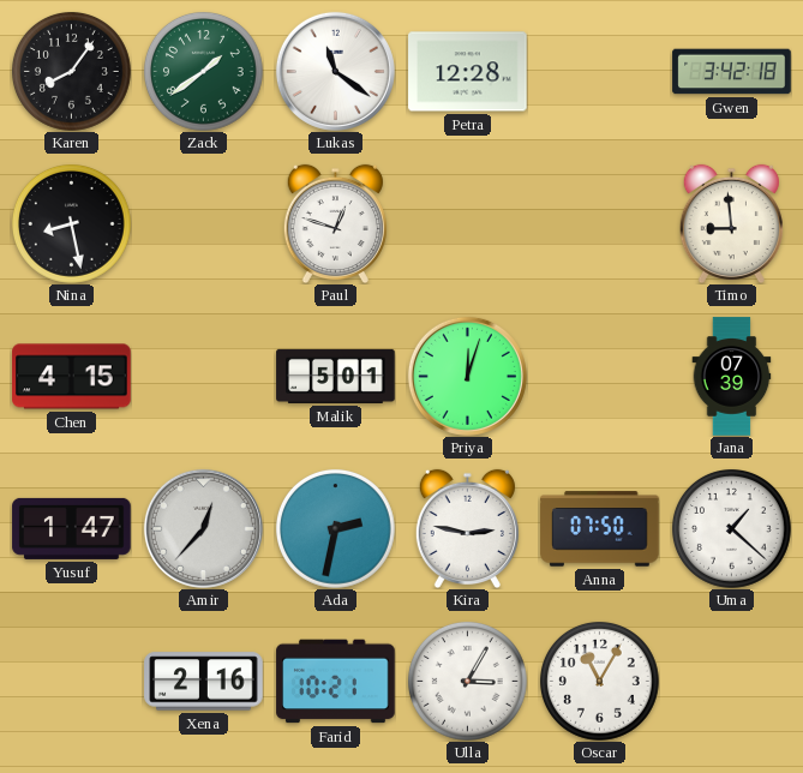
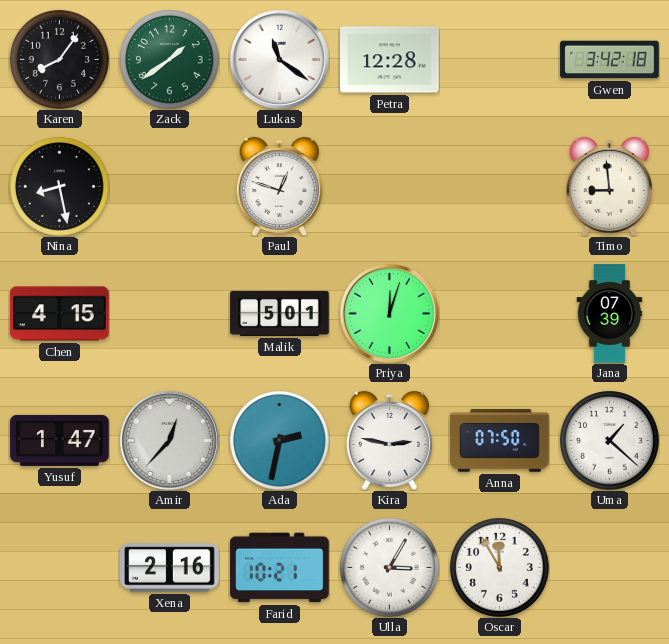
Oscar: 11:05 -> 11:55 (499, 567)
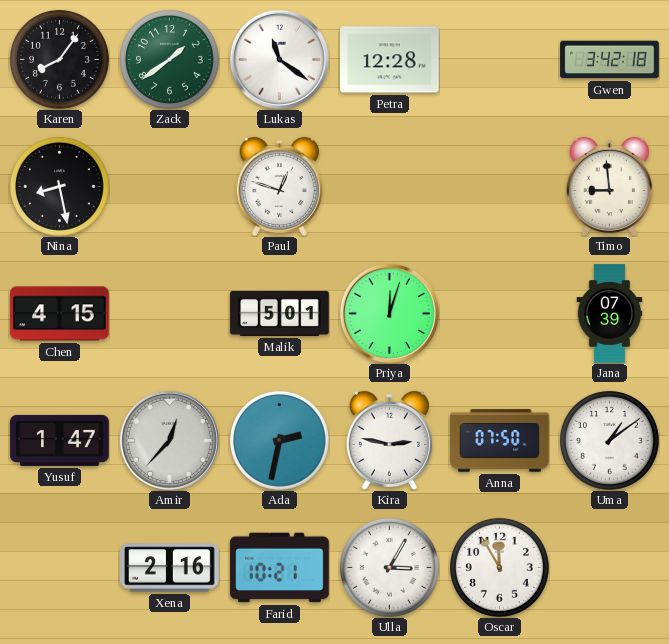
Uma: 1:22 -> 1:09 (609, 440)
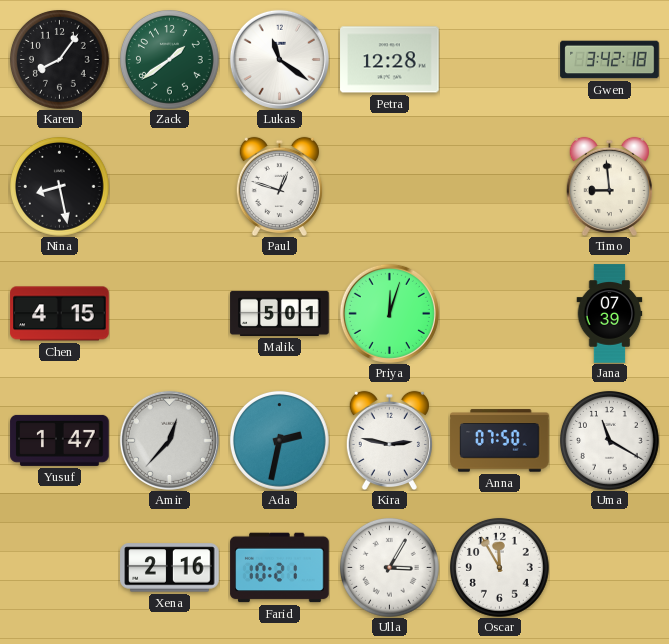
Uma: 1:09 -> 11:20 (609, 440)
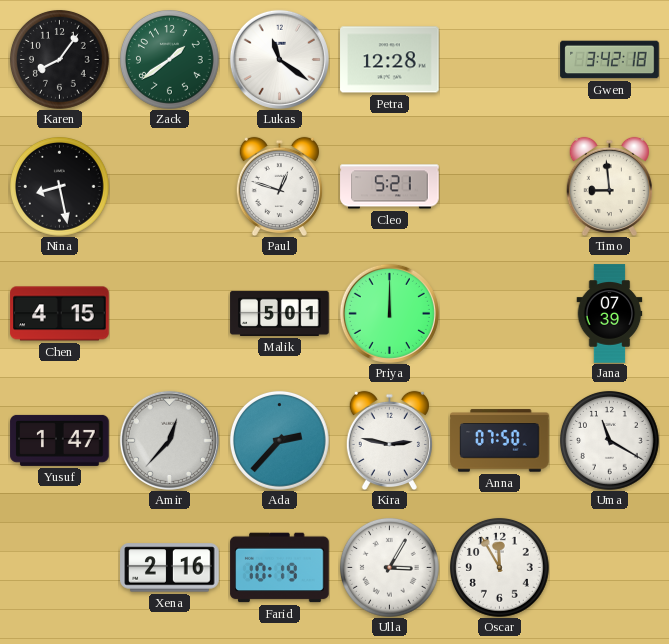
Cleo: none -> 5:21 (390, 187)
Priya: 12:03 -> 12:00 (389, 313)
Ada: 2:32 -> 2:37 (279, 440)
Farid: 10:21 -> 10:19 (280, 568)
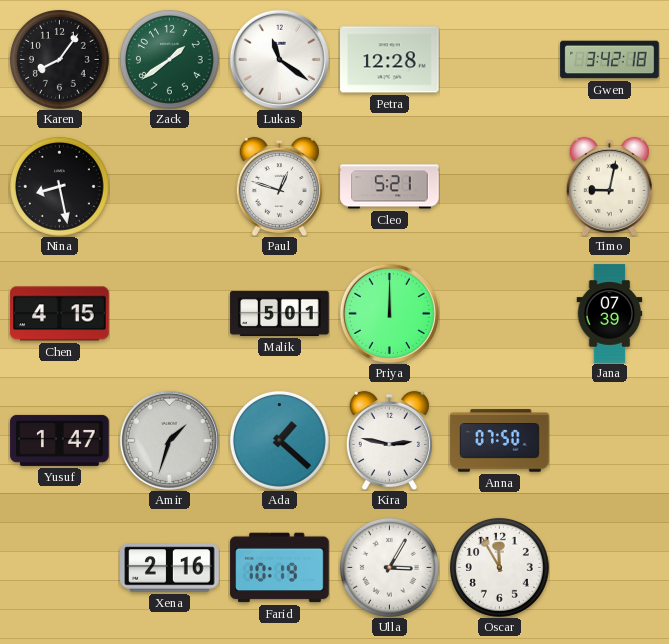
Timo: 8:59 -> 9:02 (609, 186)
Amir: 12:37 -> 1:33 (169, 440)
Ada: 2:37 -> 1:22 (279, 440)
Uma: 11:20 -> none (609, 440)
